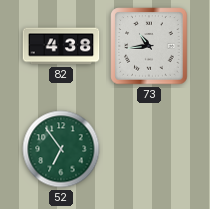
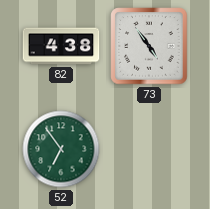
73: 10:44 -> 4:54 (149, 46)
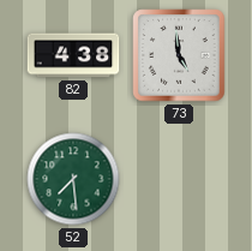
73: 4:54 -> 4:59 (179, 55)
52: 6:54 -> 7:29 (73, 179)
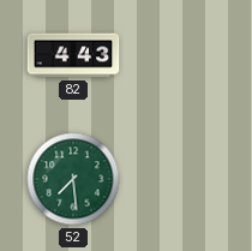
82: 4:38 -> 4:43 (73, 55)
73: 4:59 -> none (179, 55)
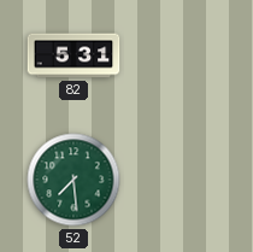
82: 4:43 -> 5:31 (73, 55)
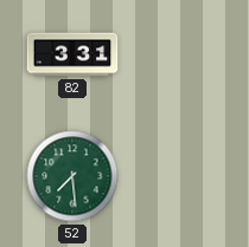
82: 5:31 -> 3:31 (72, 54)
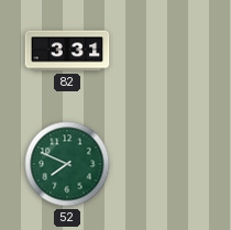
52: 7:29 -> 7:49 (67, 164)
